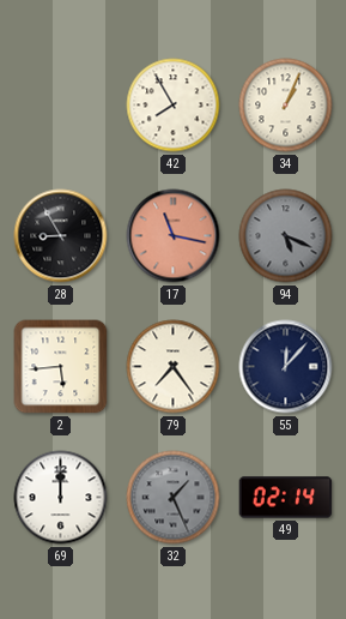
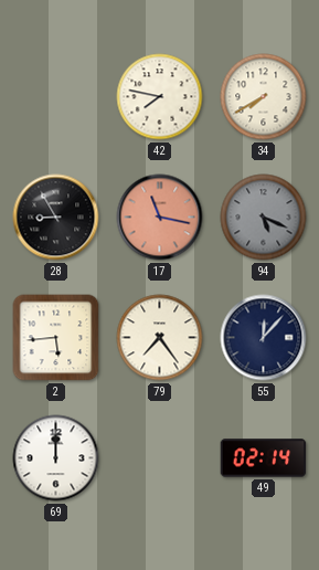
42: 7:55 -> 7:47 (160, 97)
34: 1:04 -> 7:40 (264, 97)
32: 1:26 -> none (174, 498)
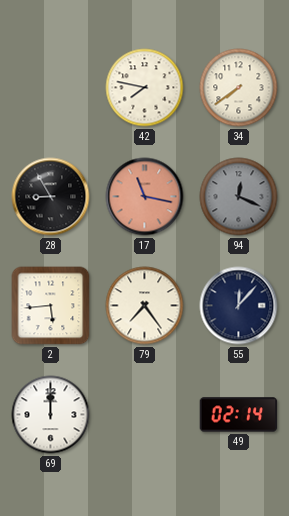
34: 7:40 -> 7:39 (239, 88)
94: 5:19 -> 12:19 (239, 197)
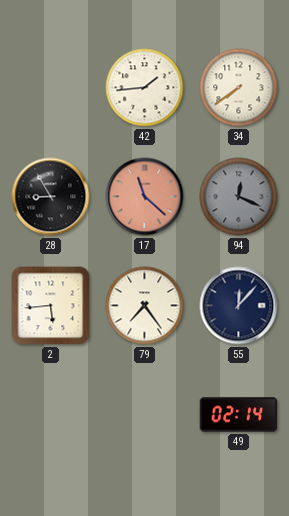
42: 7:47 -> 1:44 (145, 88)
17: 11:17 -> 11:22 (145, 197)
69: 12:00 -> none (51, 415)
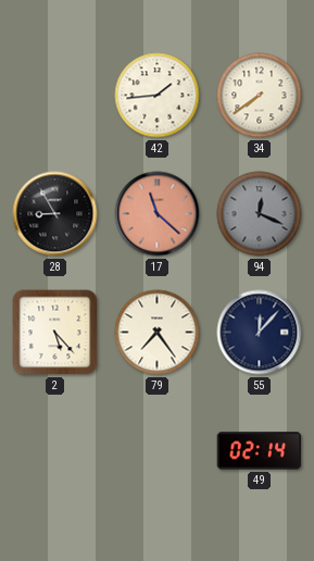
2: 5:44 -> 5:23 (55, 333)
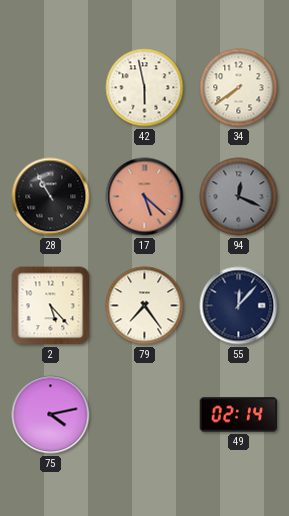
42: 1:44 -> 5:58 (145, 88)
28: 8:55 -> 10:55 (51, 197)
17: 11:22 -> 5:22 (145, 197)
75: none -> 4:13 (51, 415)
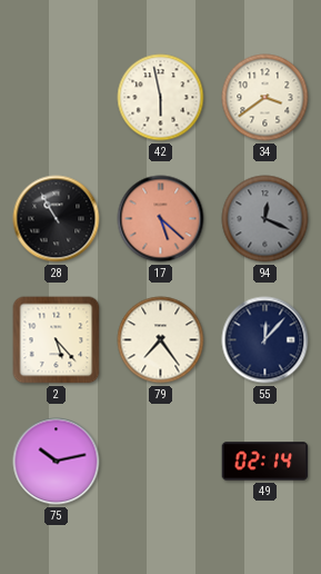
34: 7:39 -> 3:39 (265, 98)
75: 4:13 -> 10:13 (57, 462)
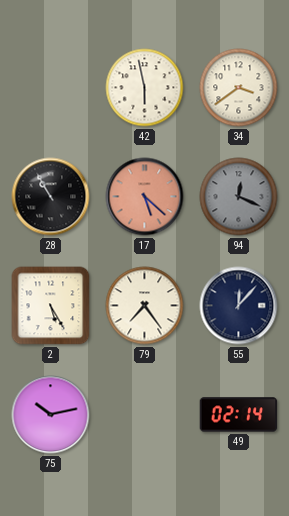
2: 5:23 -> 5:25 (51, 306)
